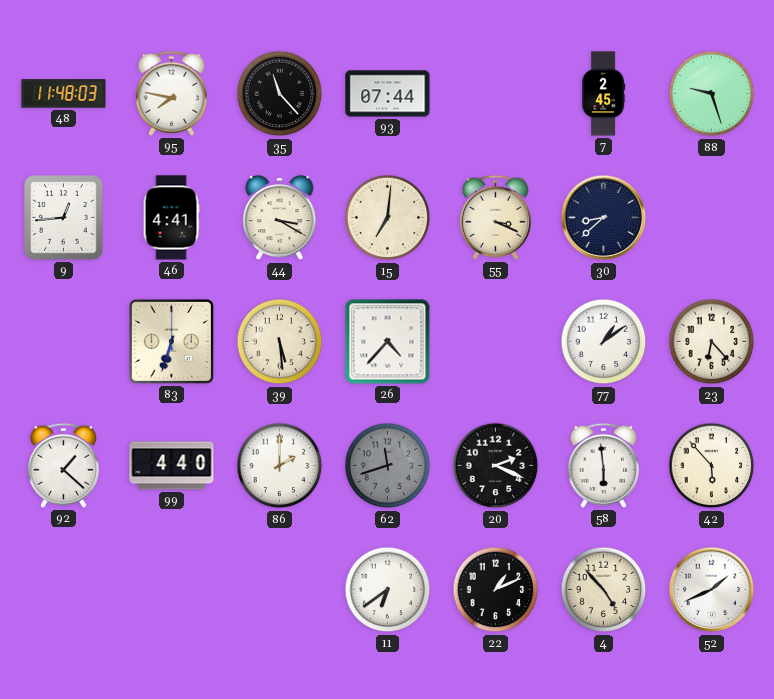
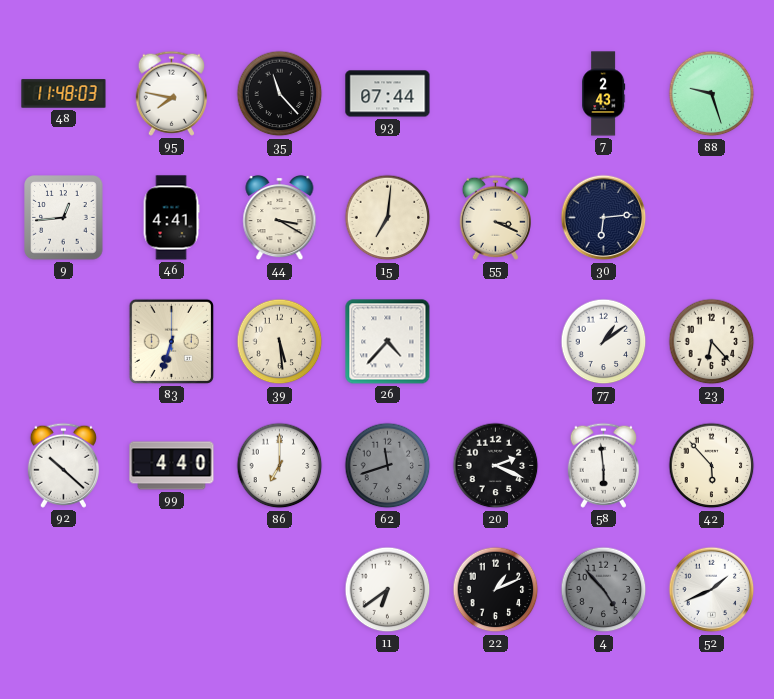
7: 2:45 -> 2:43 (604, 94)
30: 8:38 -> 6:14 (604, 218)
92: 1:22 -> 10:22 (63, 465)
86: 2:00 -> 7:00 (280, 466)
4 dial: cream -> grey (604, 590)
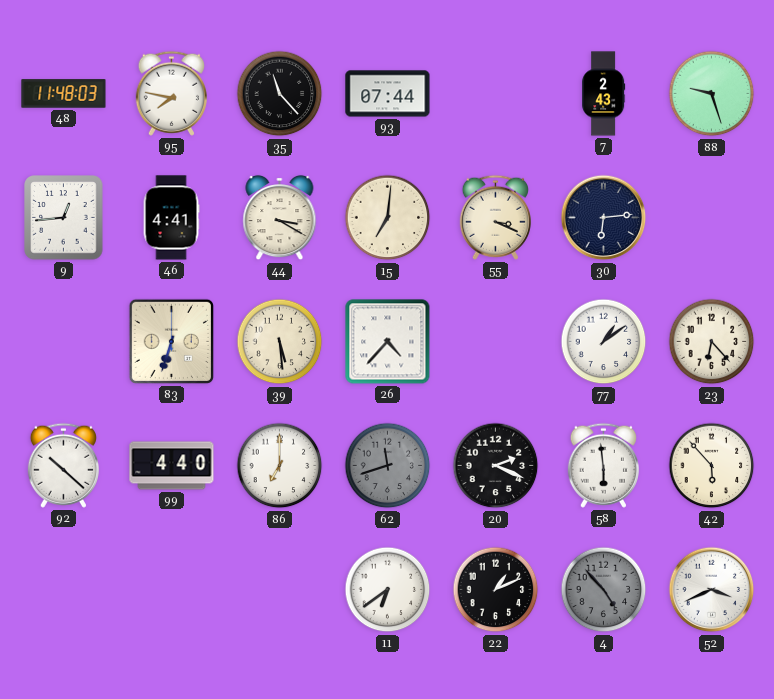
52: 1:41 -> 3:41 (712, 590)
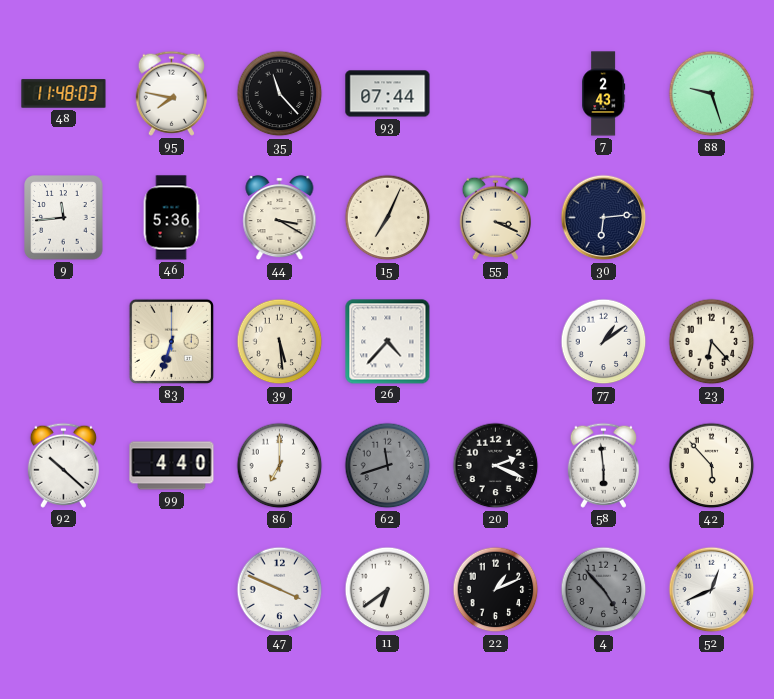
9: 12:44 -> 11:44 (64, 218)
46: 4:41 -> 5:36 (171, 218)
15: 7:01 -> 7:04 (388, 218)
47: none -> 3:49 (280, 590)
52: 3:41 -> 12:41 (712, 590)
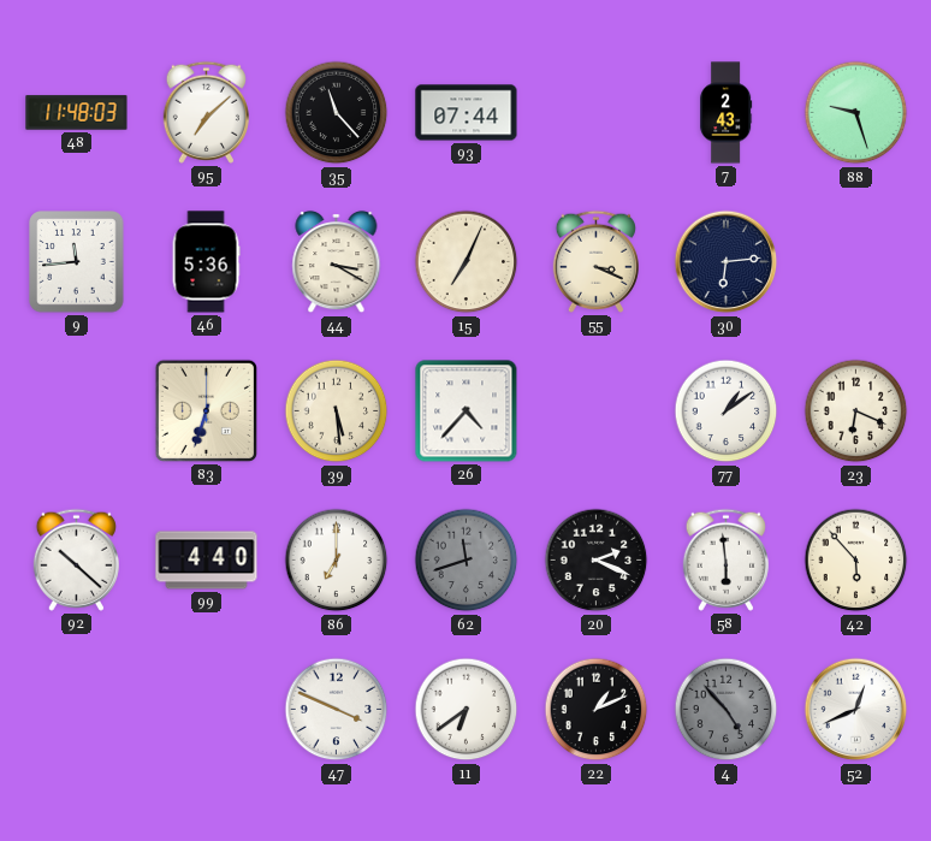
95: 7:47 -> 7:08 (206, 112)
23: 6:23 -> 6:19 (856, 411)
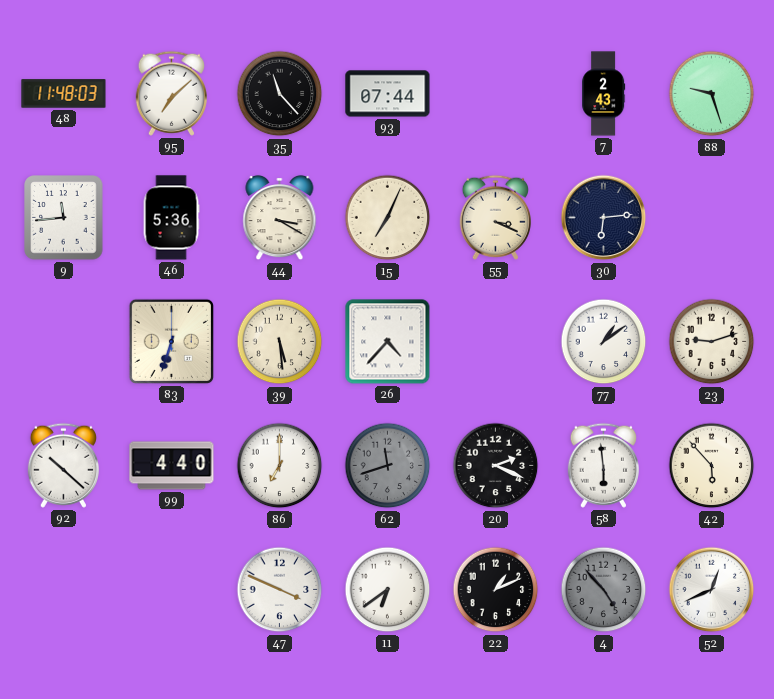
23: 6:19 -> 9:12 (712, 342)
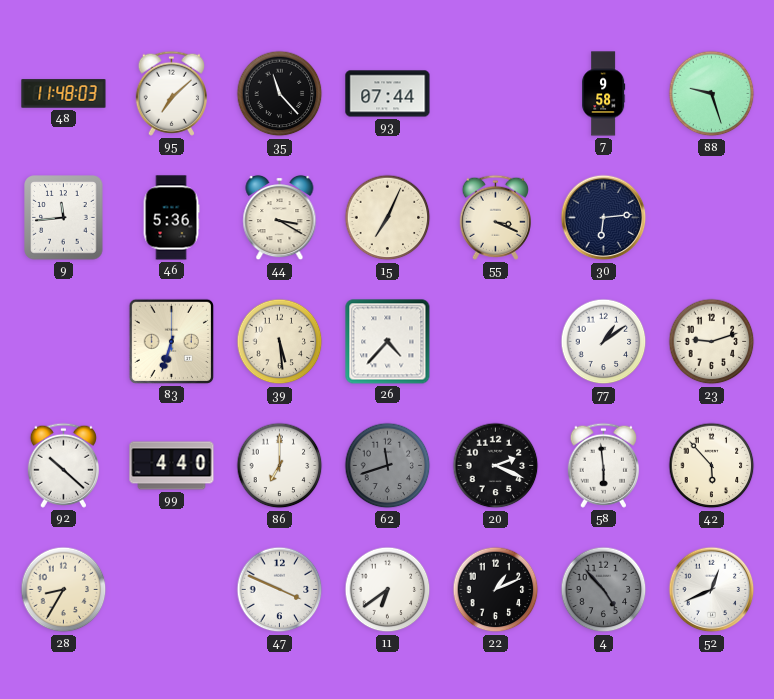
7: 2:43 -> 9:58 (604, 94)
28: none -> 8:35 (64, 590)
